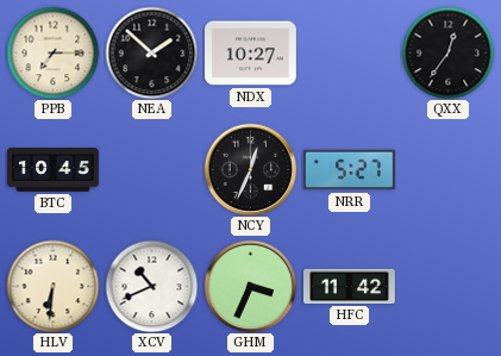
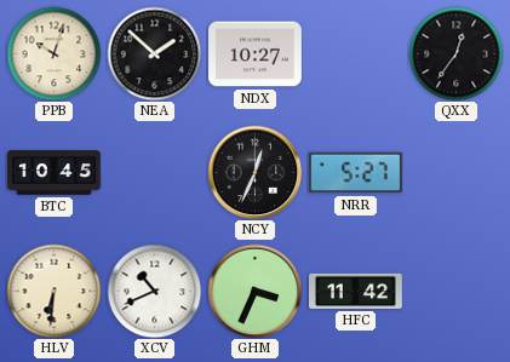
PPB: 7:15 -> 10:03 (53, 53)
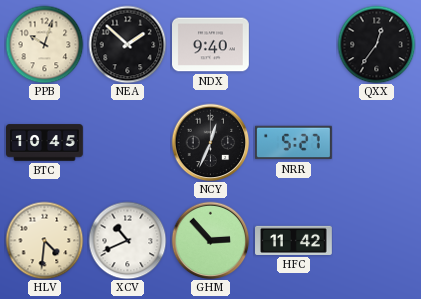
NDX: 10:27 -> 9:40 (211, 45)
HLV: 6:31 -> 4:31 (44, 240)
GHM: 3:34 -> 2:53 (210, 240)
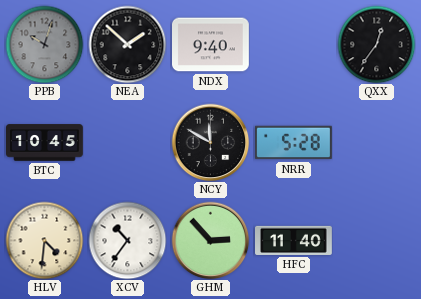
PPB dial: cream -> grey (44, 44)
NCY: 12:34 -> 11:50 (210, 142)
NRR: 5:27 -> 5:28 (294, 143)
XCV: 10:41 -> 10:36 (127, 240)
HFC: 11:42 -> 11:40 (294, 240)
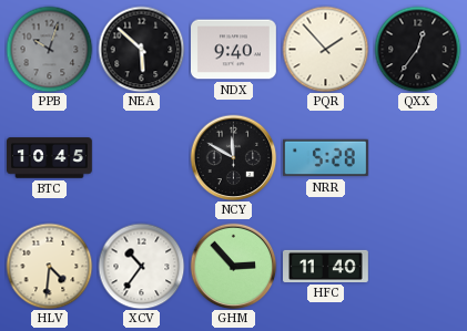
NEA: 1:52 -> 5:52 (141, 49)
PQR: none -> 1:53 (325, 49)
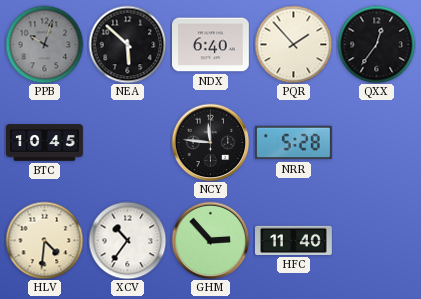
NDX: 9:40 -> 6:40 (211, 45)
NCY: 11:50 -> 11:46 (210, 142)
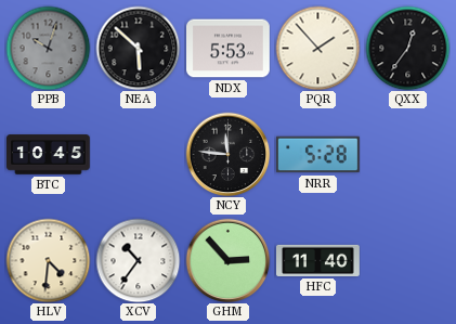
NDX: 6:40 -> 5:53 (229, 49)
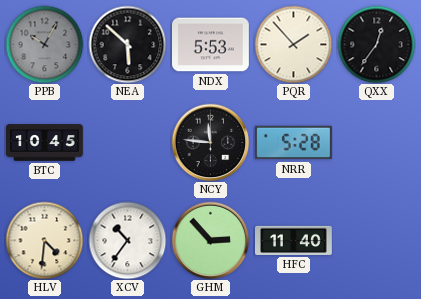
PPB: 10:03 -> 10:05 (44, 44)
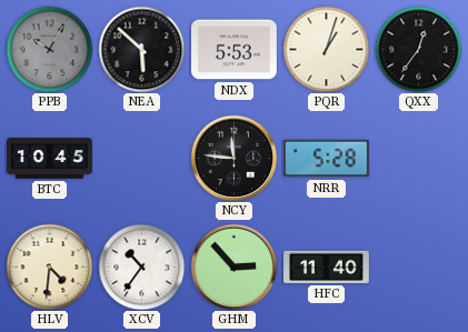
PQR: 1:53 -> 1:03 (326, 49)
